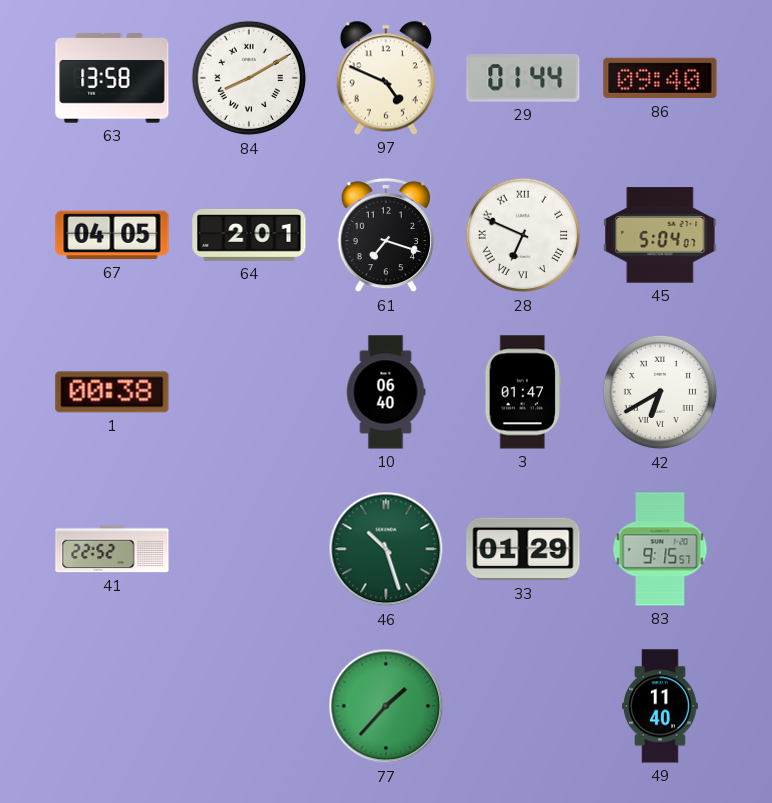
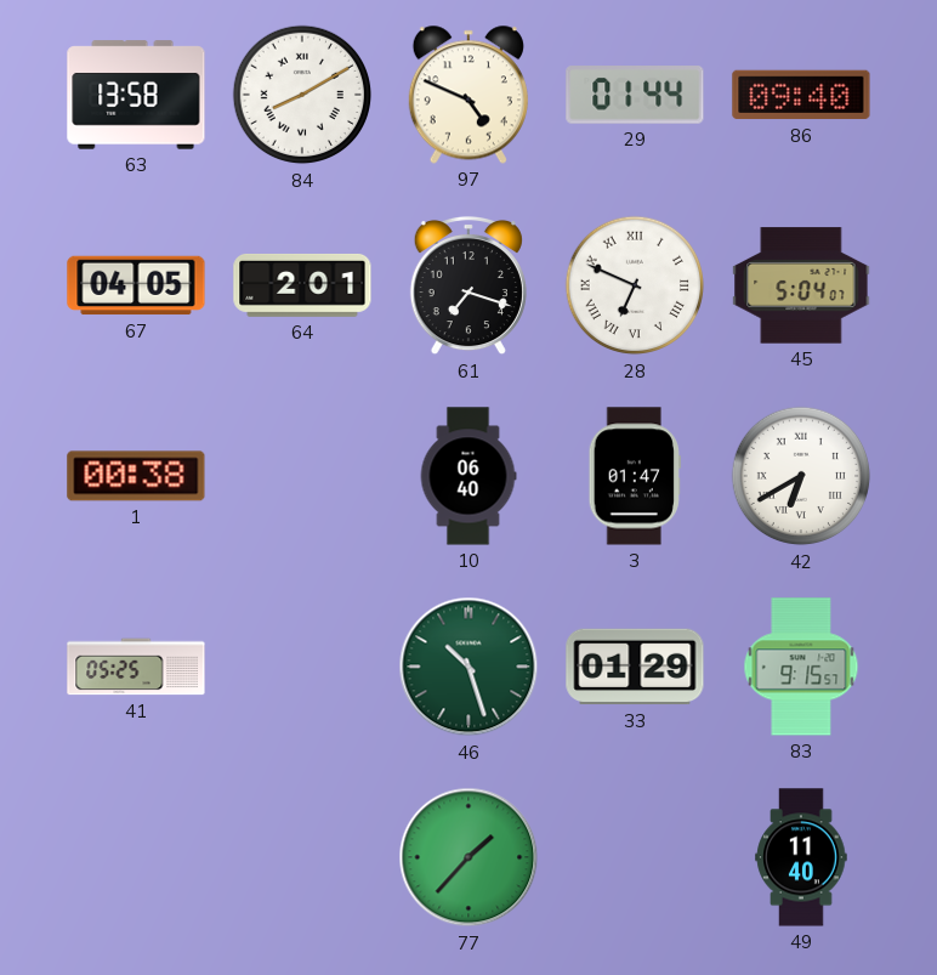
41: 22:52 -> 05:25 (136, 667)
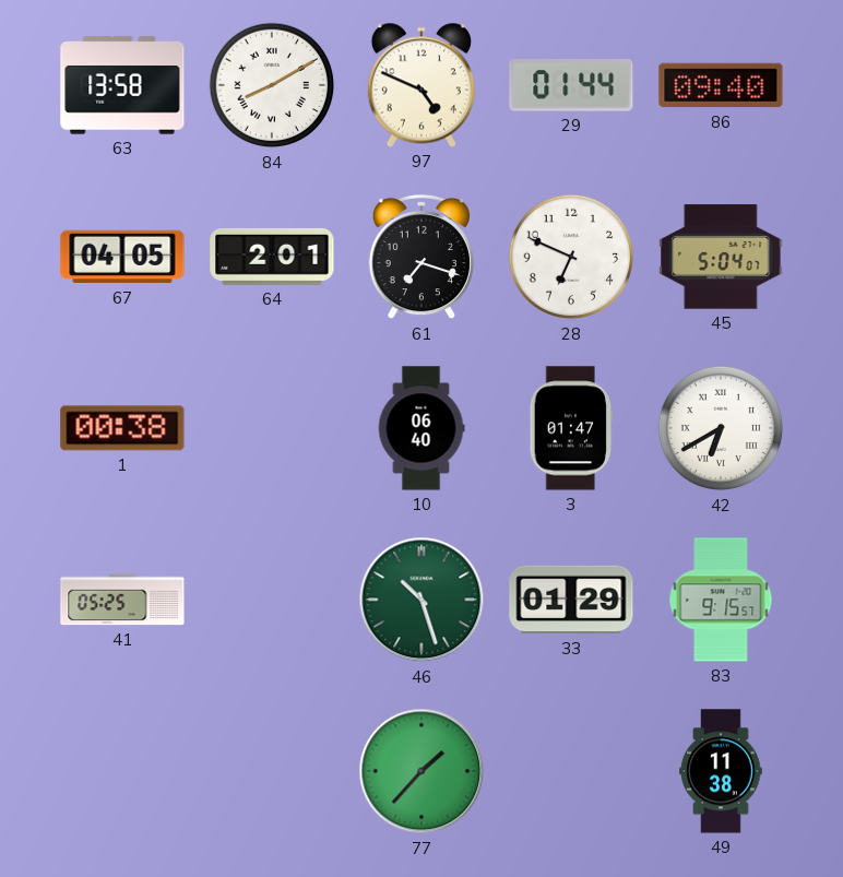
28 numerals: Roman -> Arabic (571, 257)
49: 11:40 -> 11:38 (721, 771)
